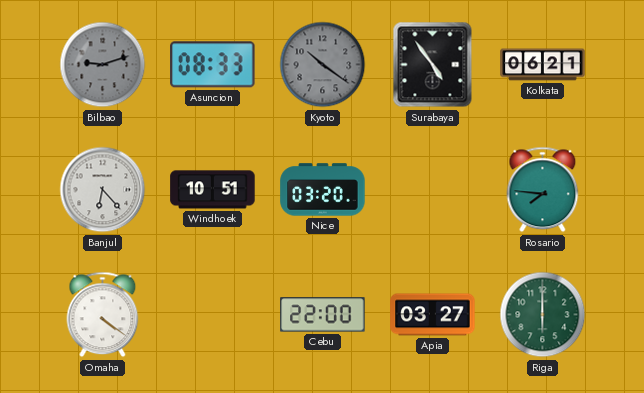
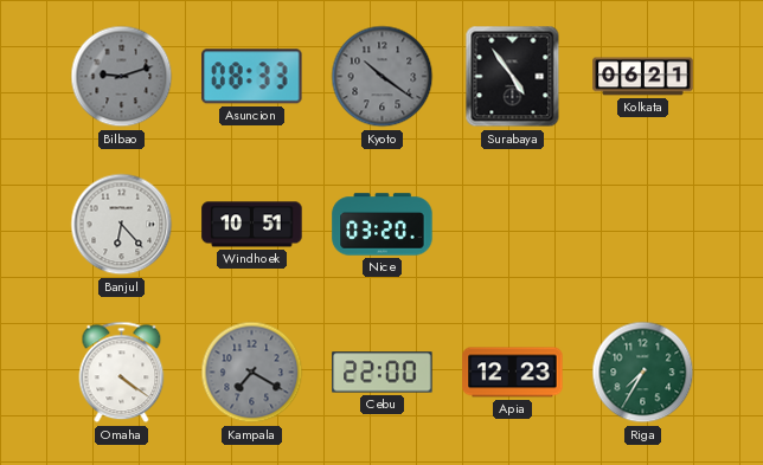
Rosario: 7:46 -> none (543, 190)
Kampala: none -> 7:20 (252, 373)
Apia: 03:27 -> 12:23 (513, 373)
Riga: 6:00 -> 7:35 (643, 373)
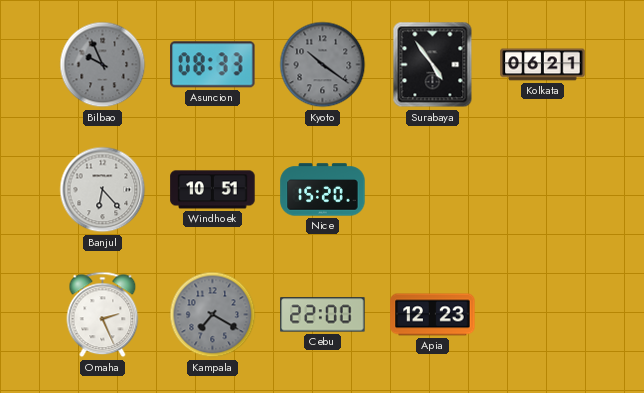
Bilbao: 9:12 -> 9:56 (103, 65)
Nice: 03:20 -> 15:20 (323, 190)
Omaha: 4:21 -> 2:26 (103, 315)
Riga: 7:35 -> none (643, 373)
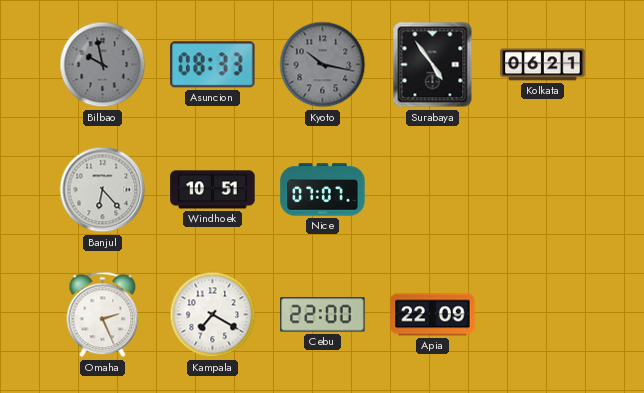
Bilbao: 9:56 -> 9:58 (103, 65)
Kyoto: 10:21 -> 10:17 (323, 65)
Nice: 15:20 -> 07:07 (323, 190)
Kampala dial: grey -> white (213, 315)
Apia: 12:23 -> 22:09 (433, 315)
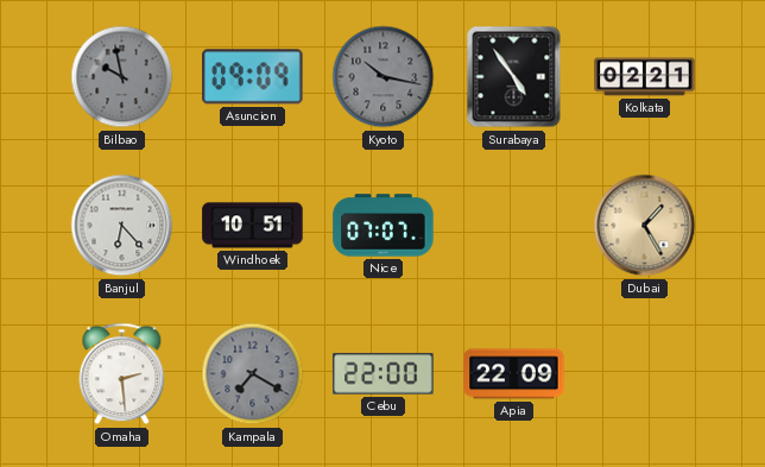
Asuncion: 08:33 -> 09:09 (253, 77)
Kolkata: 06:21 -> 02:21 (645, 77)
Dubai: none -> 1:25 (645, 226)
Omaha: 2:26 -> 2:29 (122, 374)
Kampala dial: white -> grey (253, 374)
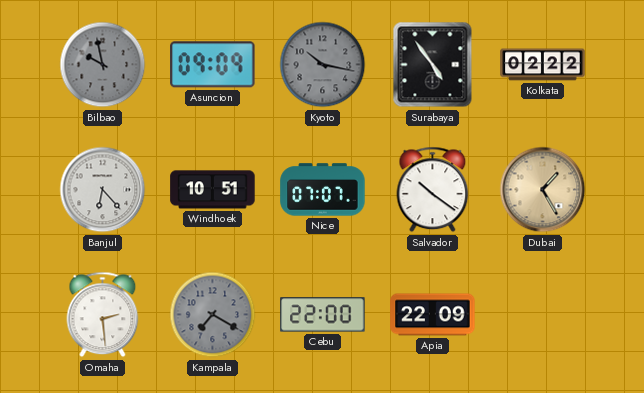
Kolkata: 02:21 -> 02:22 (543, 65)
Salvador: none -> 10:21 (433, 190)
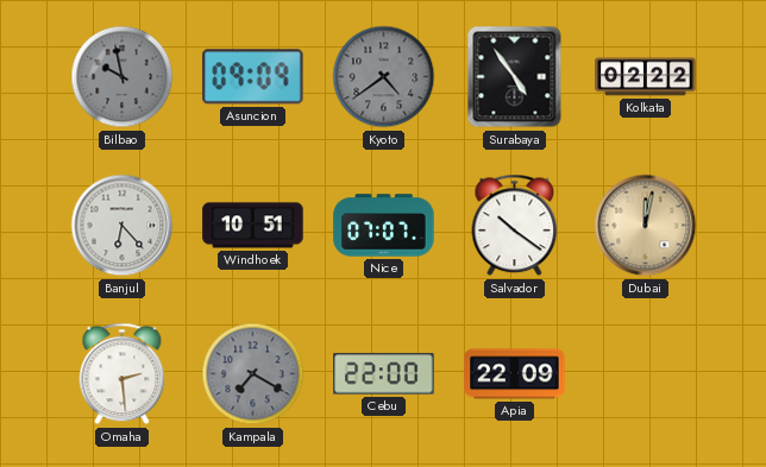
Kyoto: 10:17 -> 4:39 (384, 77)
Dubai: 1:25 -> 12:02 (646, 226)
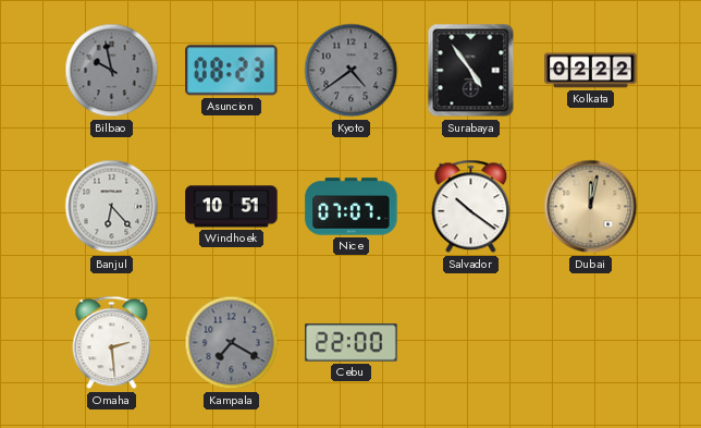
Asuncion: 09:09 -> 08:23 (232, 71)
Apia: 22:09 -> none (515, 374)
